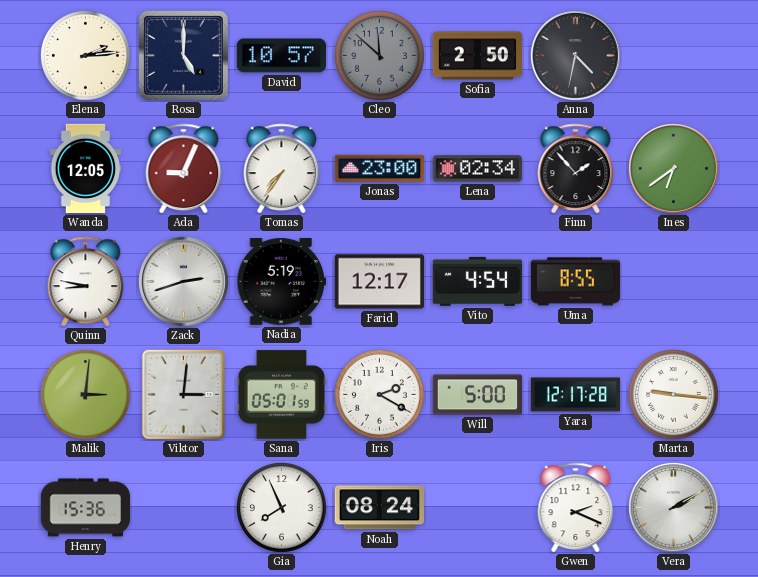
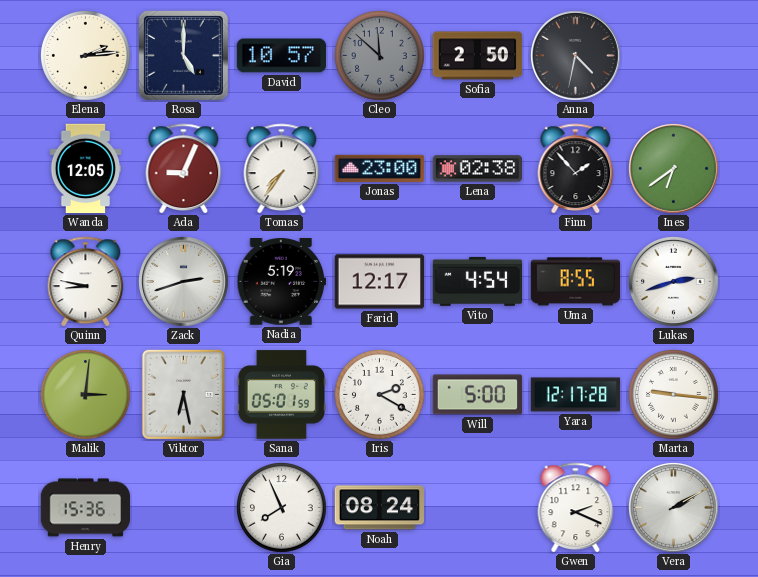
Lena: 02:34 -> 02:38 (477, 169)
Lukas: none -> 2:42 (674, 282)
Viktor: 3:01 -> 6:28 (183, 394)
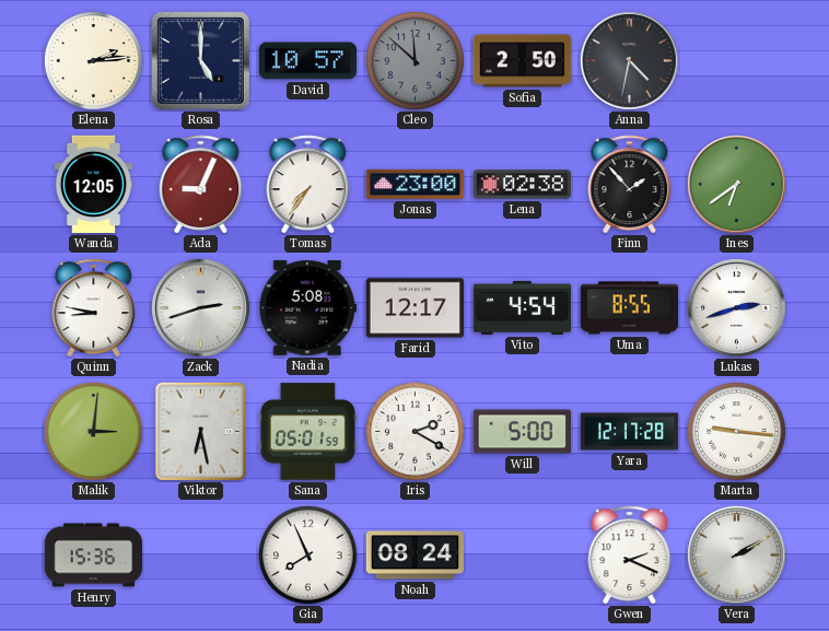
Nadia: 5:19 -> 5:08 (307, 308)
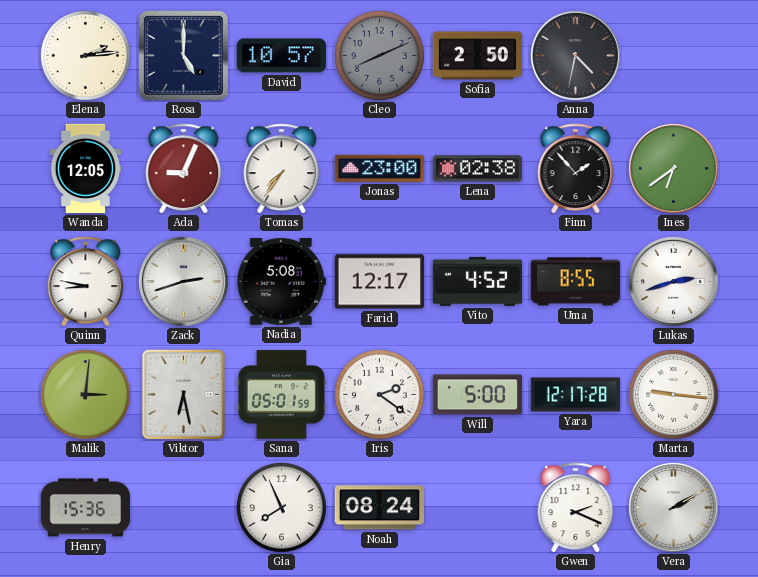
Cleo: 11:52 -> 8:11 (380, 56)
Vito: 4:54 -> 4:52 (478, 281)
Iris: 2:20 -> 2:21 (380, 395)
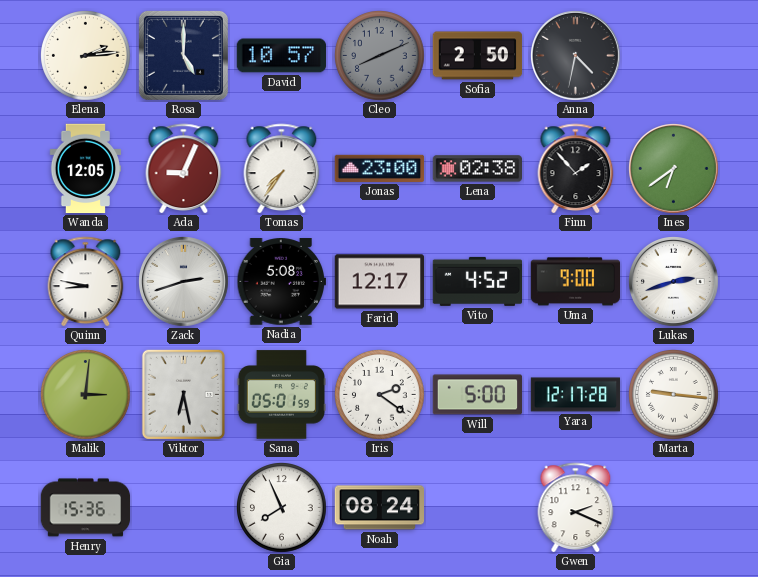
Uma: 8:55 -> 9:00 (576, 282)
Vera: 2:10 -> none (674, 508)
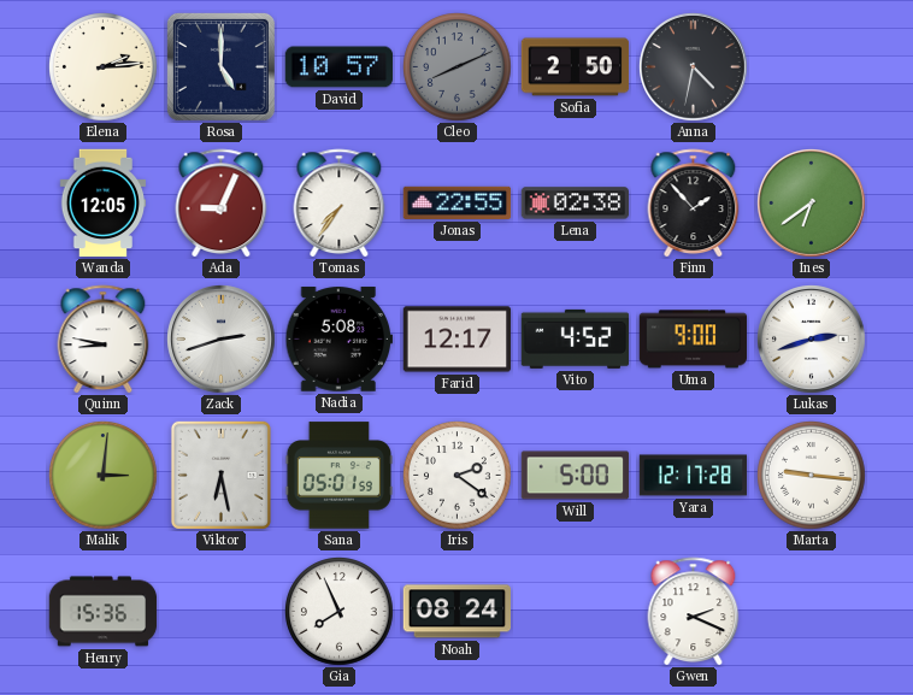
Jonas: 23:00 -> 22:55 (458, 202)
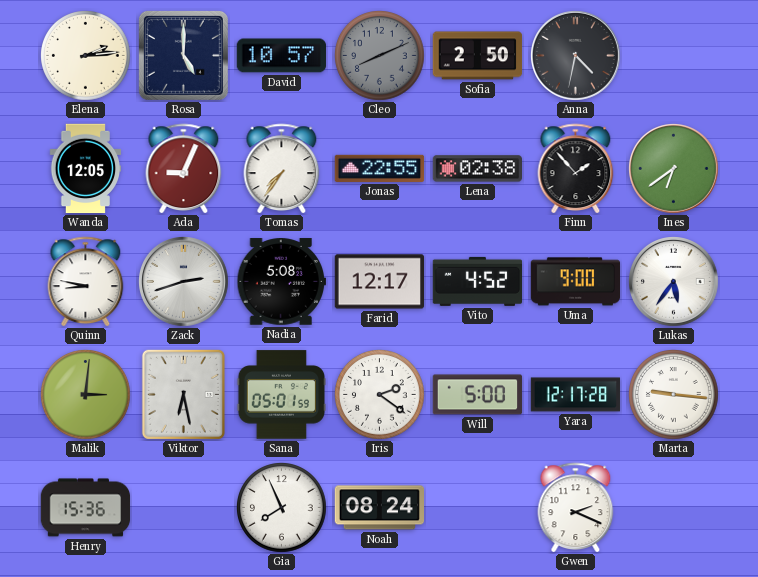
Lukas: 2:42 -> 5:36 (674, 282)
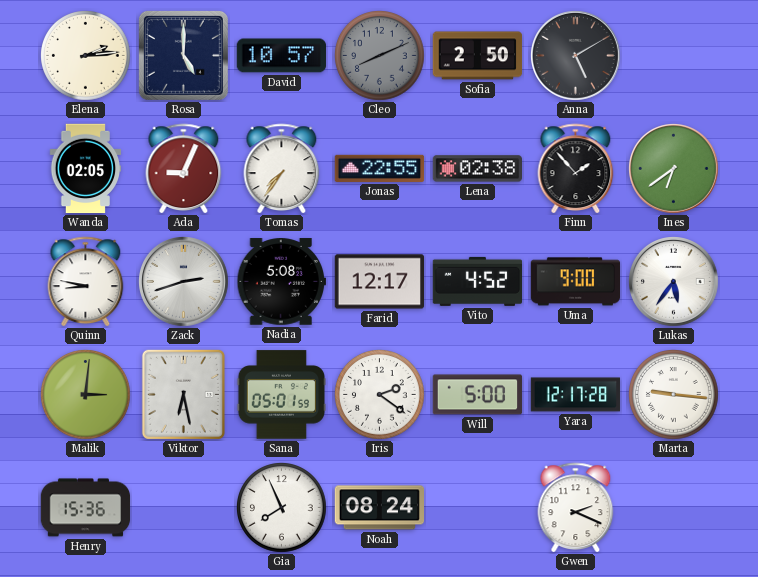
Anna: 4:32 -> 5:10 (576, 56)
Wanda: 12:05 -> 02:05 (86, 169)
